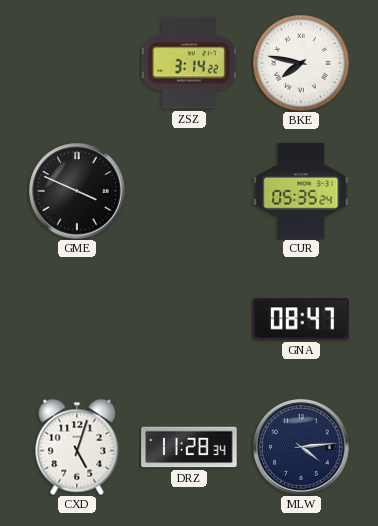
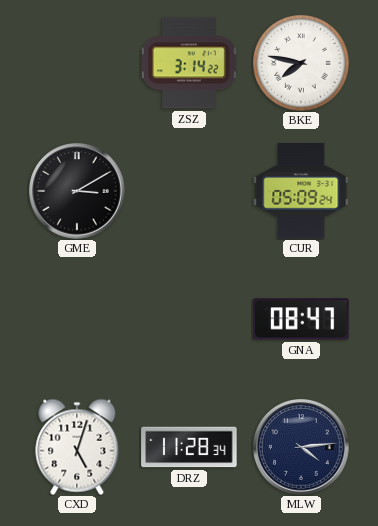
GME: 3:49 -> 3:10 (77, 191)
CUR: 05:35 -> 05:09 (301, 191)
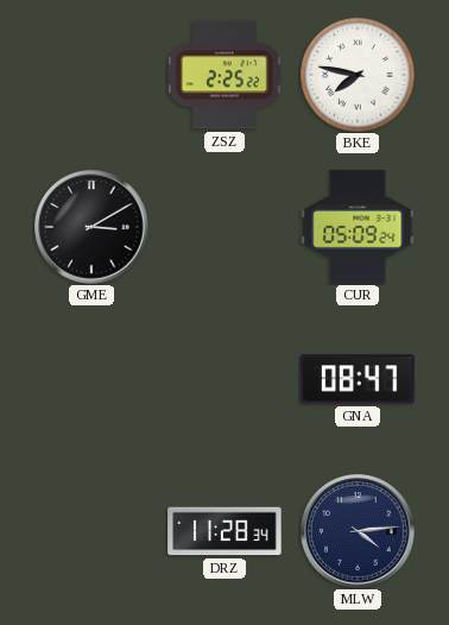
ZSZ: 3:14 -> 2:25 (224, 75)
CXD: 5:03 -> none (77, 447)
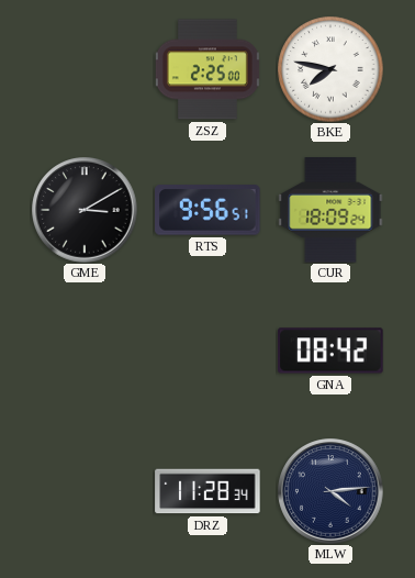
ZSZ: 2:25:22 -> 2:25:00 (207, 69)
RTS: none -> 9:56 (207, 210)
CUR: 05:09 -> 18:09 (330, 210)
GNA: 08:47 -> 08:42 (330, 351)
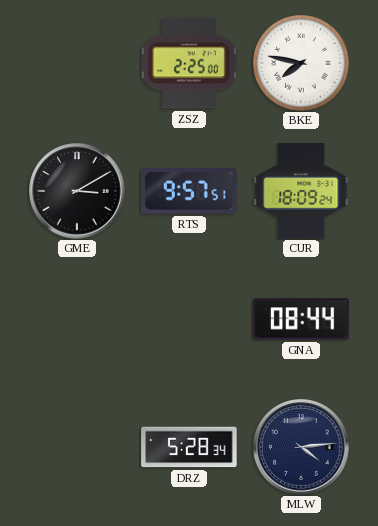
RTS: 9:56 -> 9:57 (189, 191)
GNA: 08:42 -> 08:44 (301, 319)
DRZ: 11:28 -> 5:28 (189, 447)
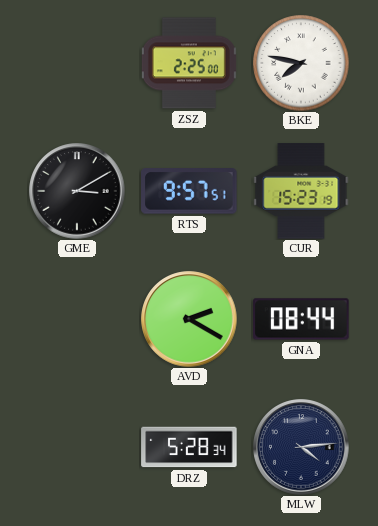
CUR: 18:09 -> 15:23 (301, 191)
AVD: none -> 2:20 (189, 319)
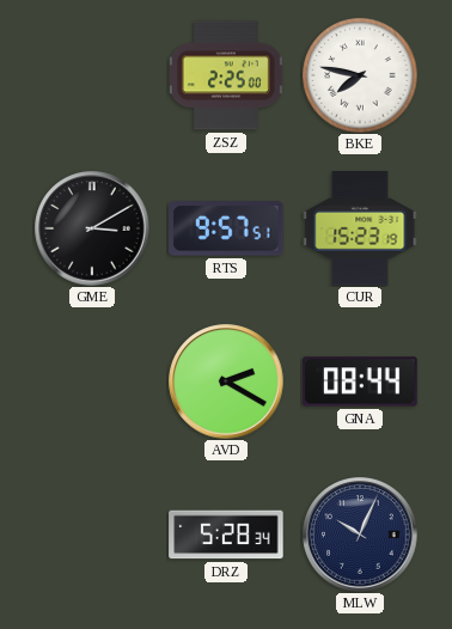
MLW: 4:14 -> 10:04 (360, 535)
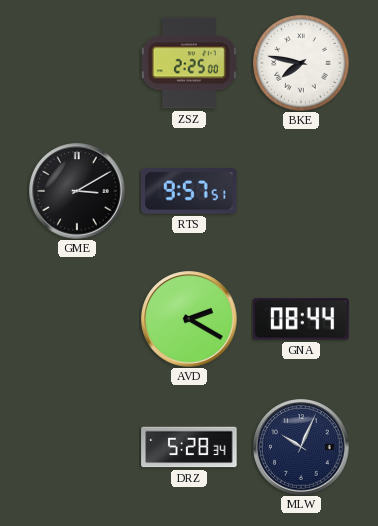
CUR: 15:23 -> none (360, 228)
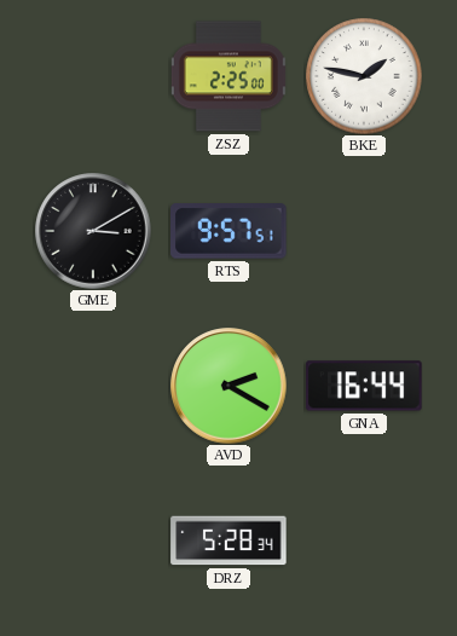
BKE: 7:47 -> 1:47 (364, 76)
GNA: 08:44 -> 16:44 (364, 386)
MLW: 10:04 -> none (301, 447)
